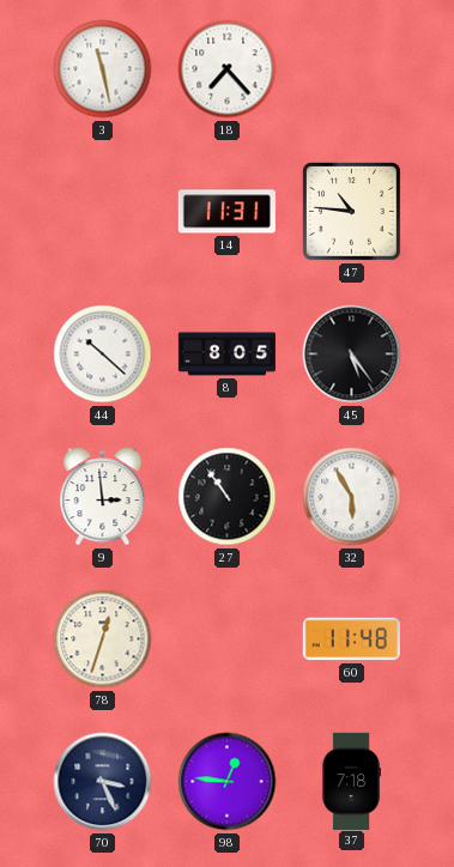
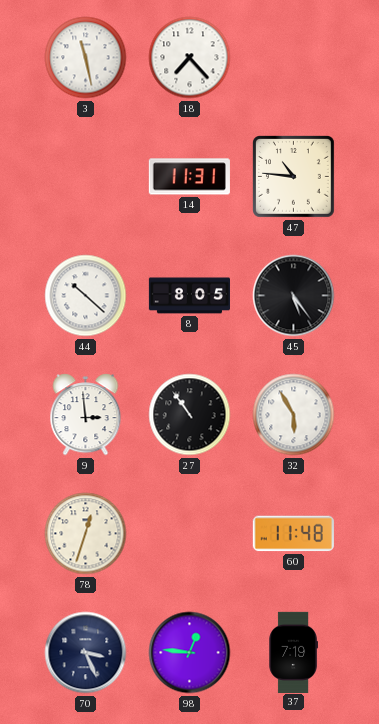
37: 7:18 -> 7:19 (293, 652)
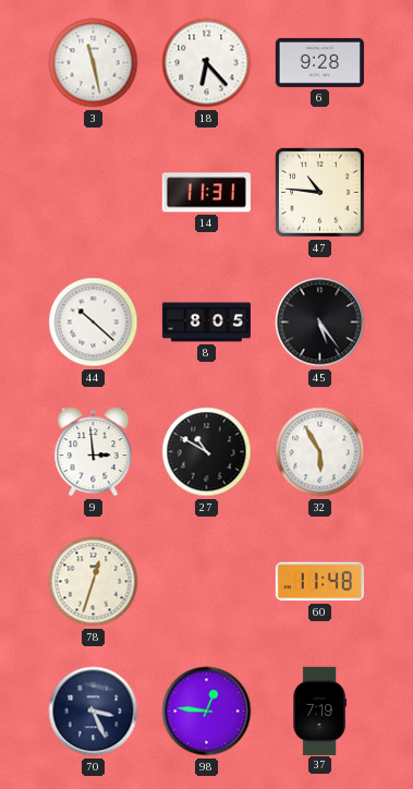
18: 7:23 -> 6:23 (207, 63)
6: none -> 9:28 (319, 62)
27: 10:54 -> 10:50 (207, 452)
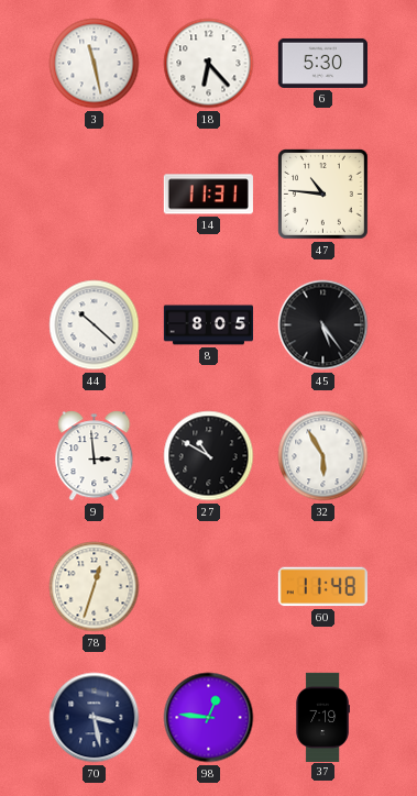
6: 9:28 -> 5:30 (322, 63)
70: 3:26 -> 3:28 (95, 718)
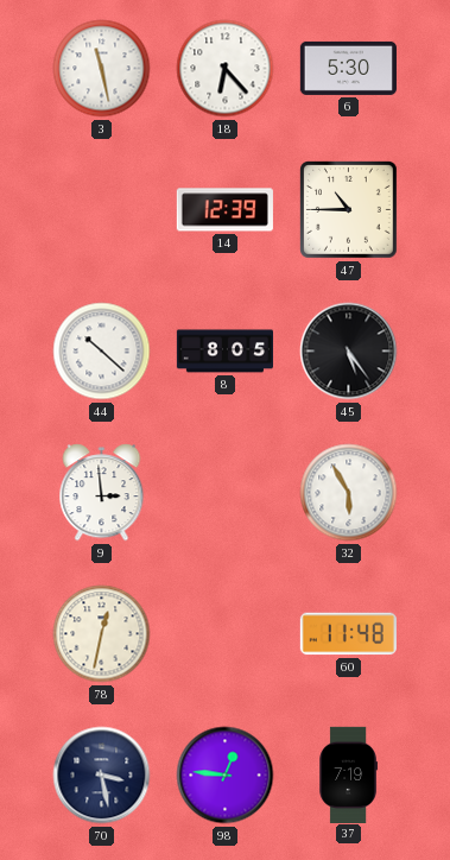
14: 11:31 -> 12:39 (224, 210)
47: 10:46 -> 10:45 (349, 210)
27: 10:50 -> none (209, 456)
78: 12:33 -> 12:32 (102, 634)
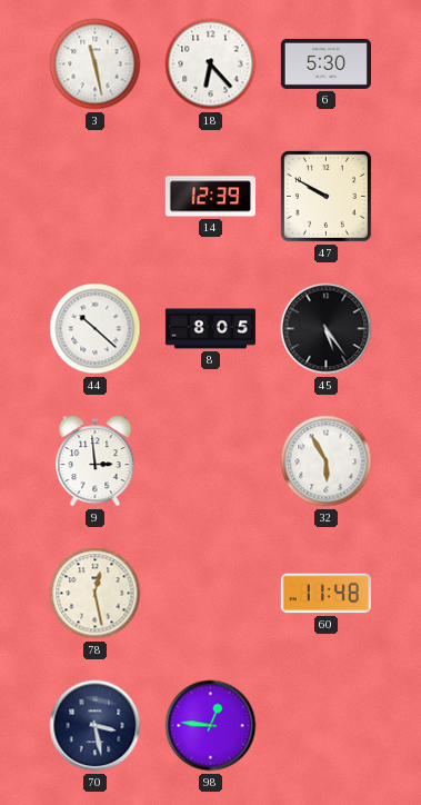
47: 10:45 -> 9:50 (327, 197)
78: 12:32 -> 12:28 (96, 594)
37: 7:19 -> none (348, 774)
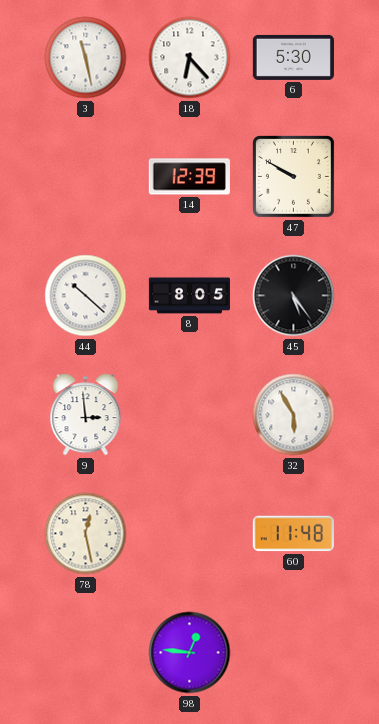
70: 3:28 -> none (96, 726)
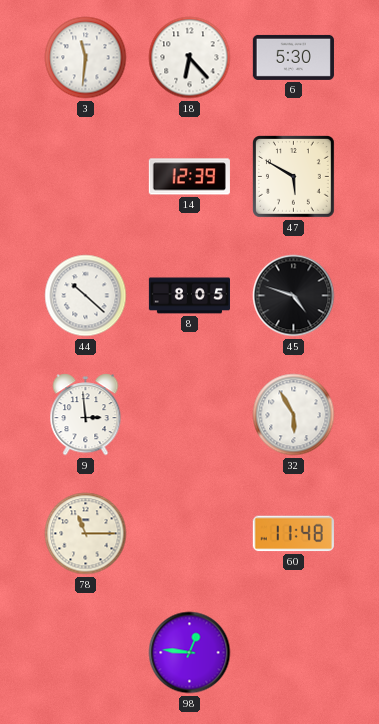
3: 11:28 -> 11:31 (86, 58)
47: 9:50 -> 5:50 (294, 177)
45: 5:24 -> 4:48 (294, 296)
78: 12:28 -> 11:15 (86, 534)
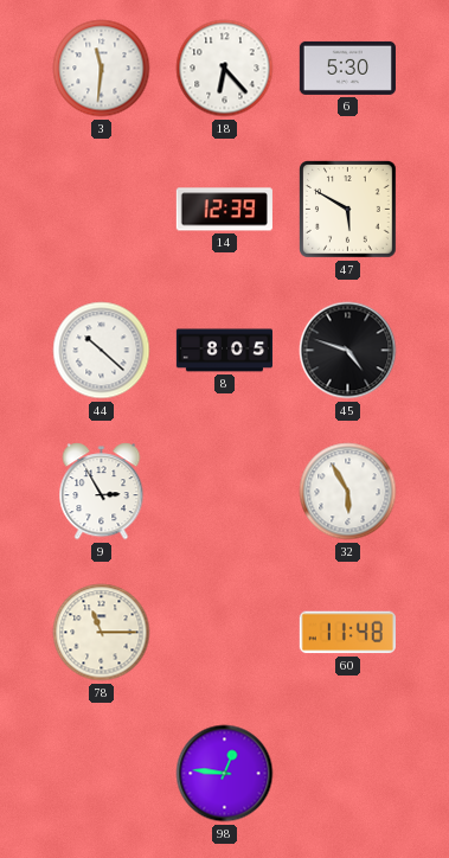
9: 2:59 -> 2:55 (102, 492)
